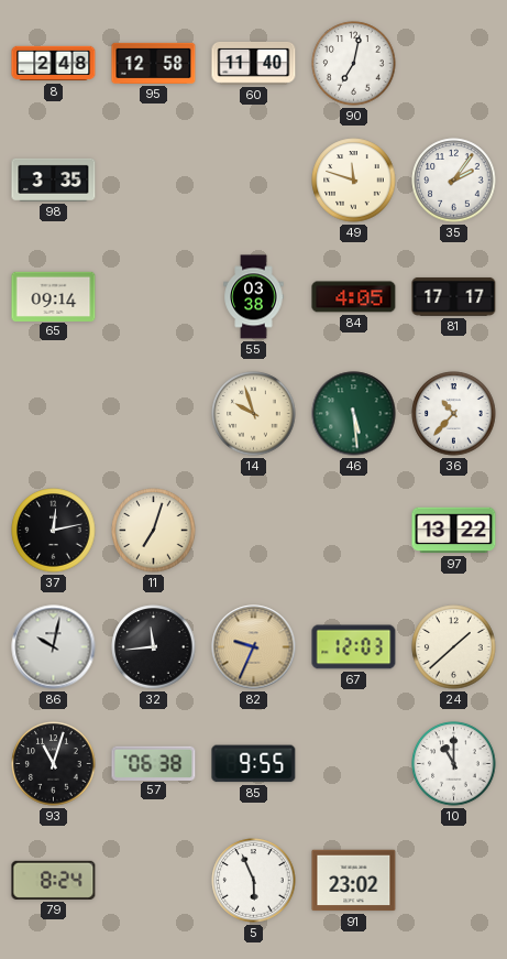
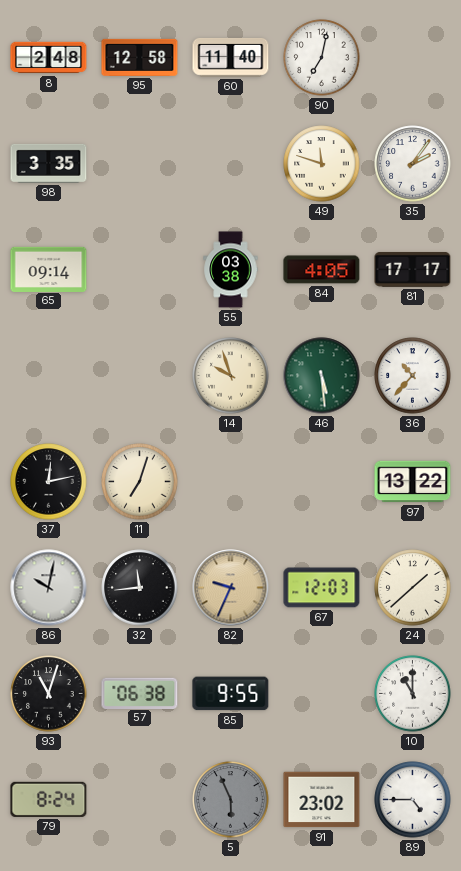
5 dial: white -> grey (231, 800)
89: none -> 4:45 (413, 800)
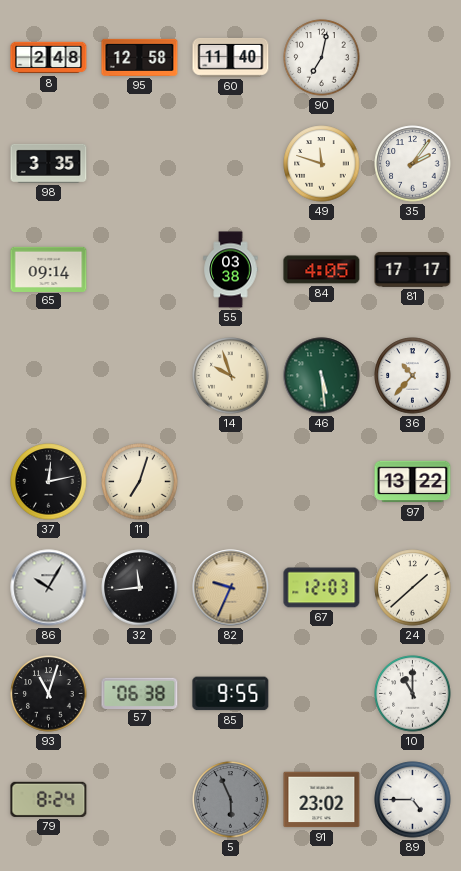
86: 10:02 -> 10:05 (49, 588)
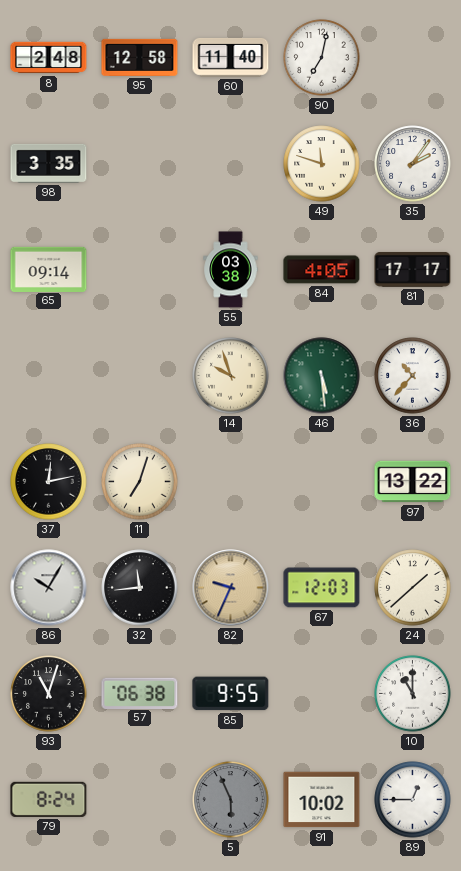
91: 23:02 -> 10:02 (322, 800)
89: 4:45 -> 12:45 (413, 800)
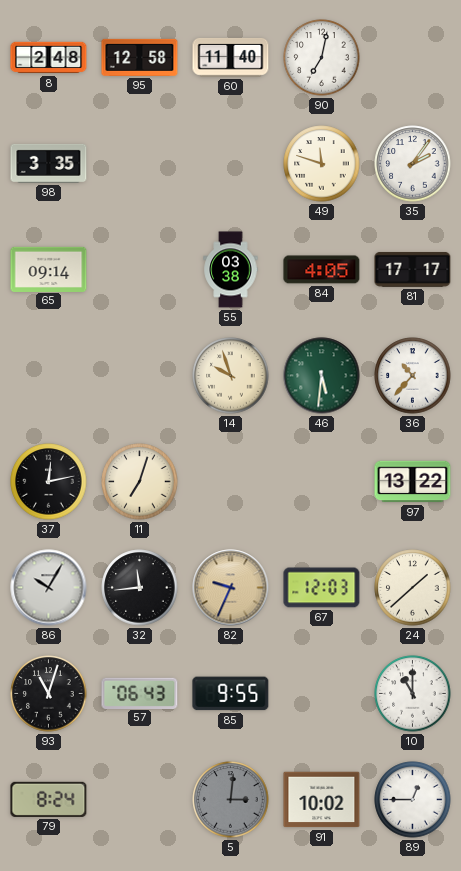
46: 5:29 -> 5:31 (322, 376)
57: 06:38 -> 06:43 (140, 693)
5: 5:56 -> 3:01 (231, 800)
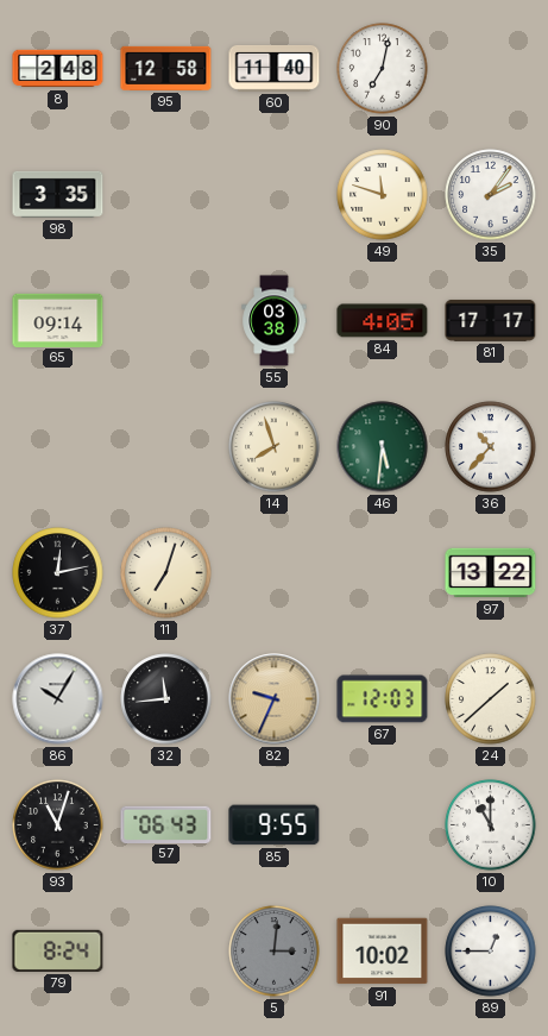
14: 9:57 -> 7:57 (275, 447)
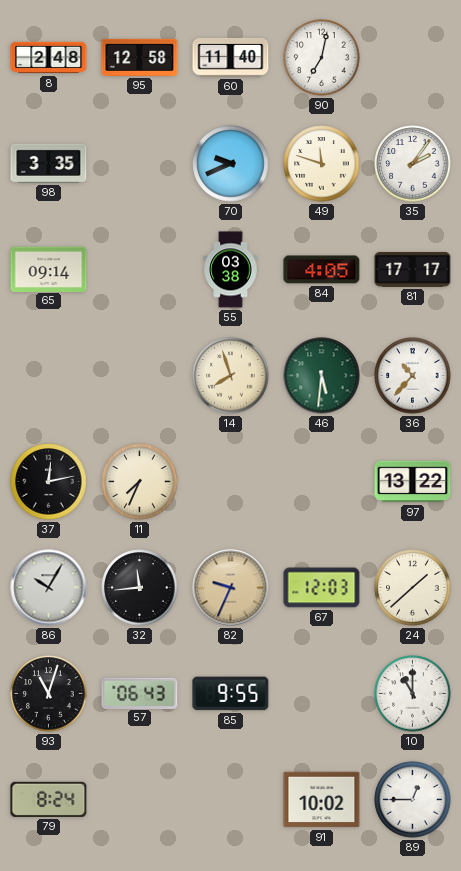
70: none -> 9:41 (231, 164)
11: 7:03 -> 7:34 (140, 482)
5: 3:01 -> none (275, 952)
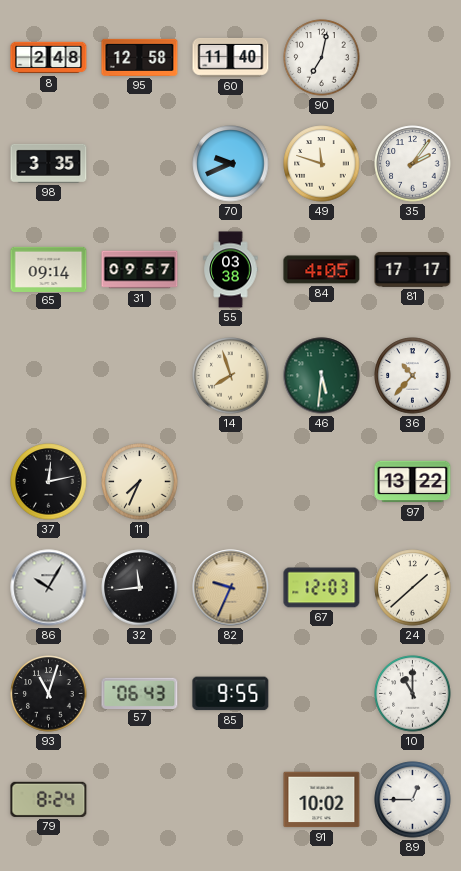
31: none -> 09:57 (140, 270)
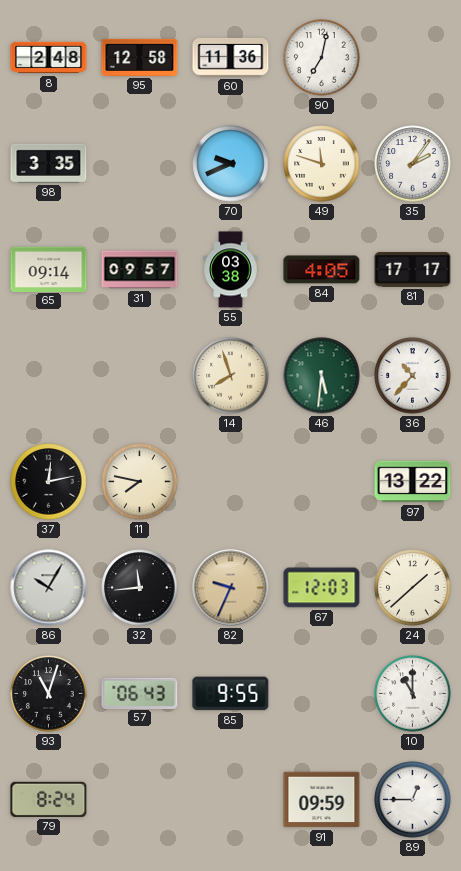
60: 11:40 -> 11:36 (231, 57)
11: 7:34 -> 7:47 (140, 482)
91: 10:02 -> 09:59 (322, 800)
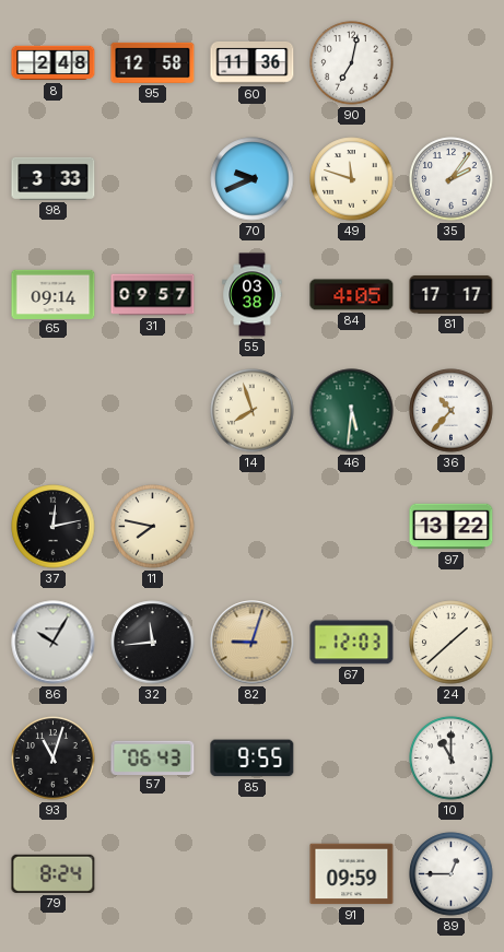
98: 3:35 -> 3:33 (54, 178)
82: 9:34 -> 9:03 (253, 643)
